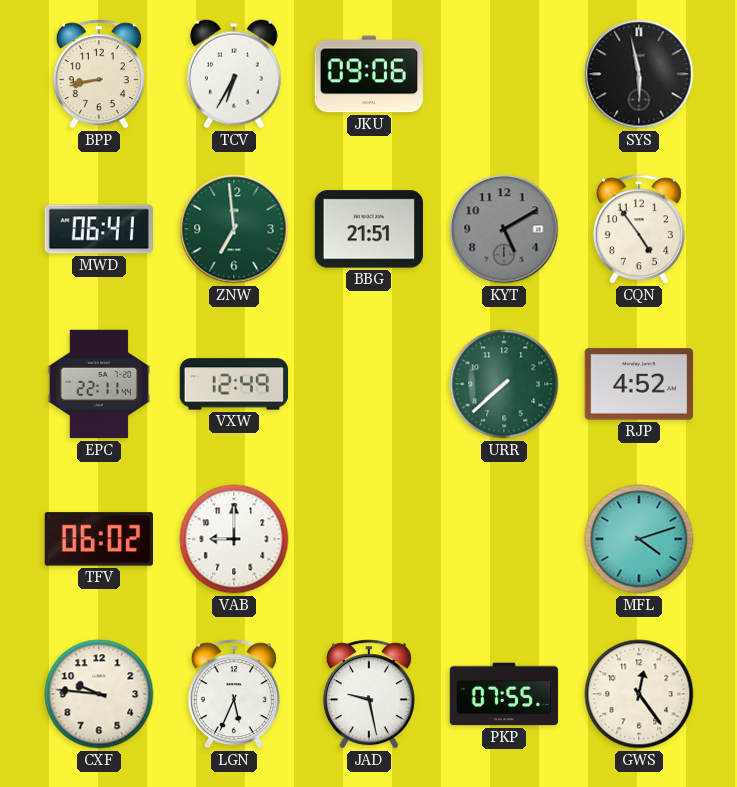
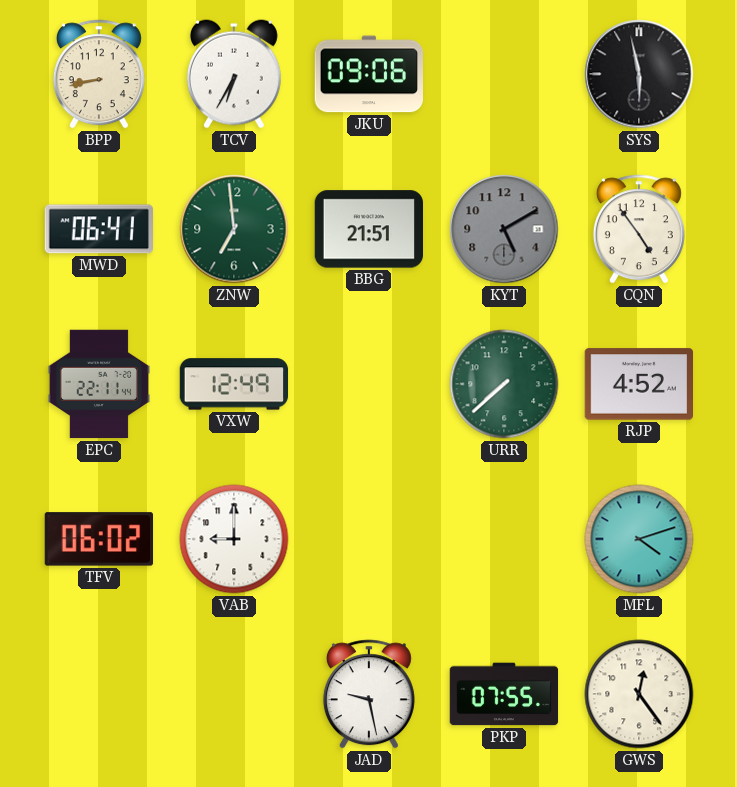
CXF: 9:46 -> none (99, 694)
LGN: 5:34 -> none (234, 694)
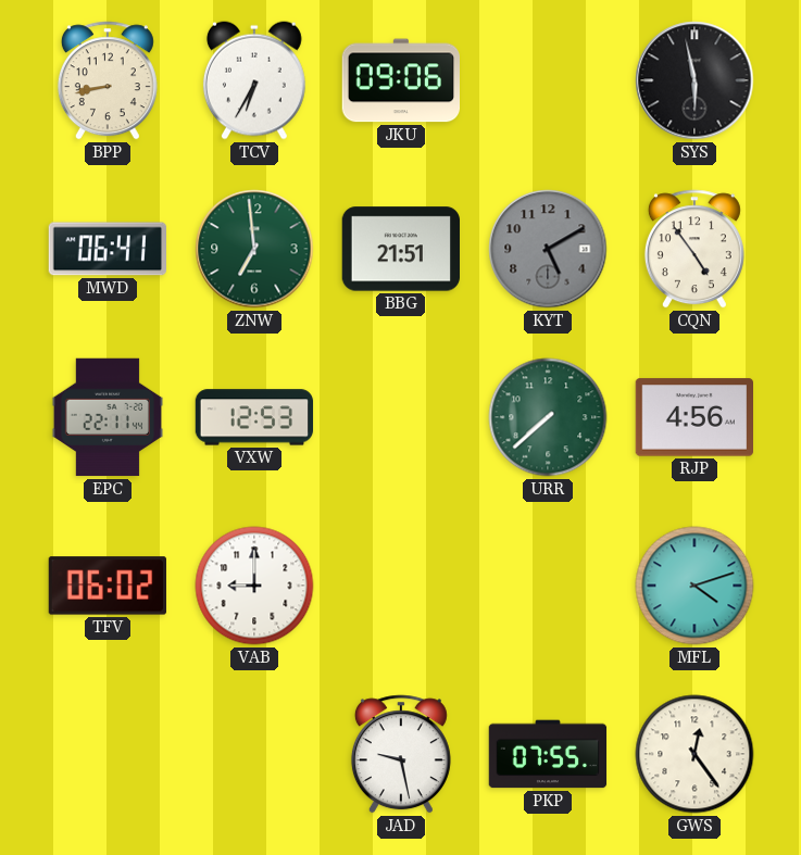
VXW: 12:49 -> 12:53 (254, 417)
RJP: 4:52 -> 4:56 (693, 417)
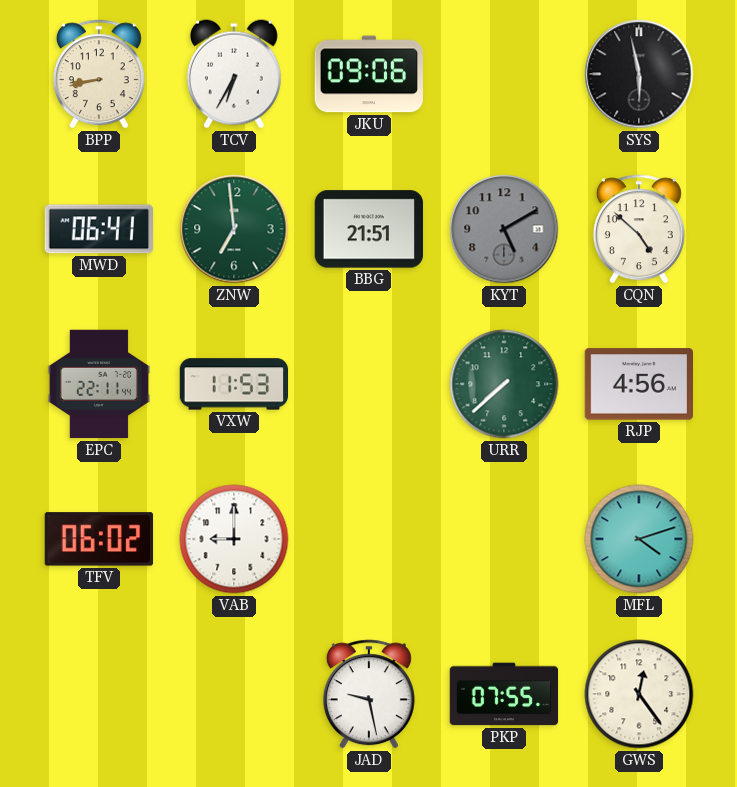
CQN: 4:54 -> 4:52 (639, 229)
VXW: 12:53 -> 11:53 (234, 384)
